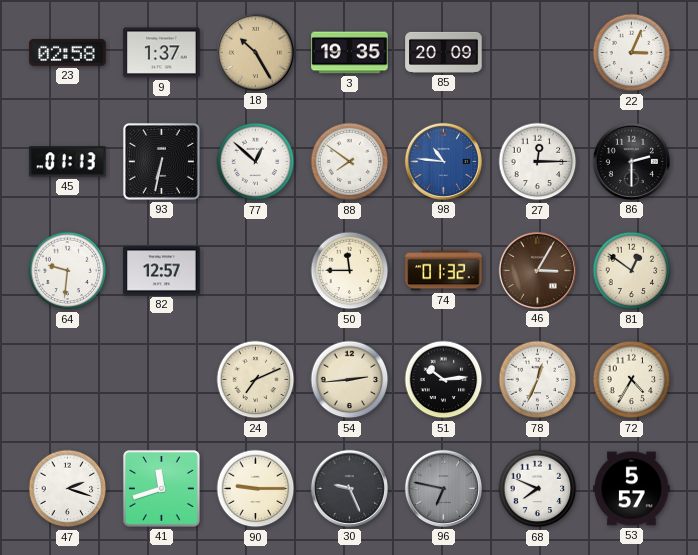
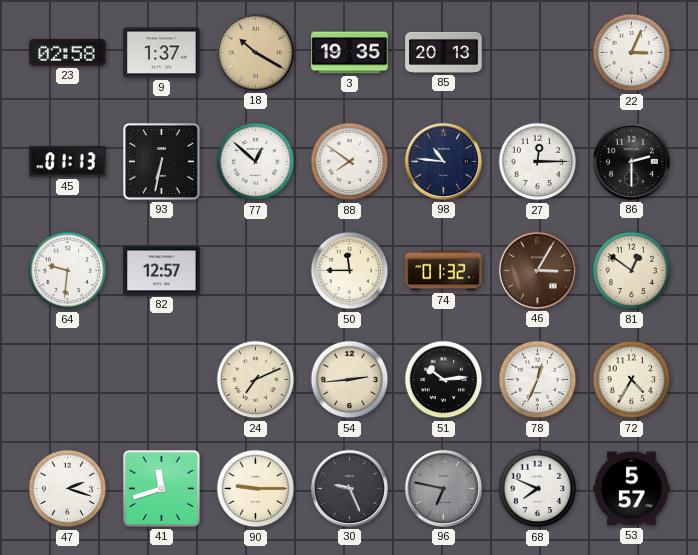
18: 10:25 -> 10:20 (255, 52)
85: 20:09 -> 20:13 (444, 52)
98 dial: blue -> navy (443, 161)
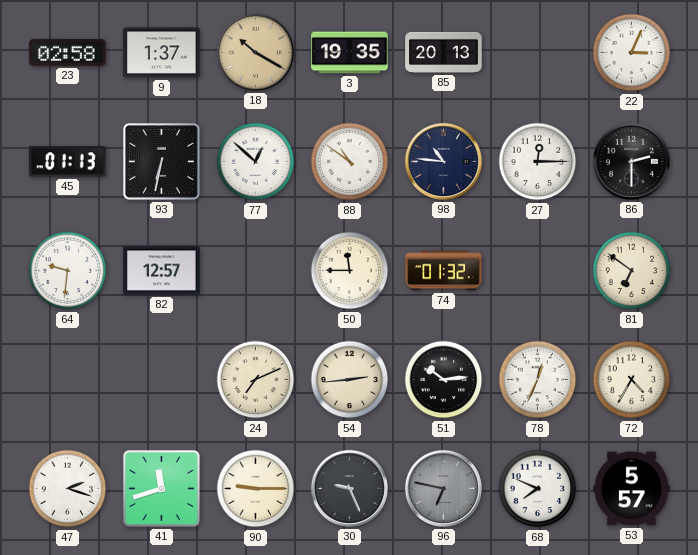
88: 7:51 -> 10:51 (350, 162)
46: 3:05 -> none (537, 270)
81: 12:51 -> 6:51 (632, 271)
